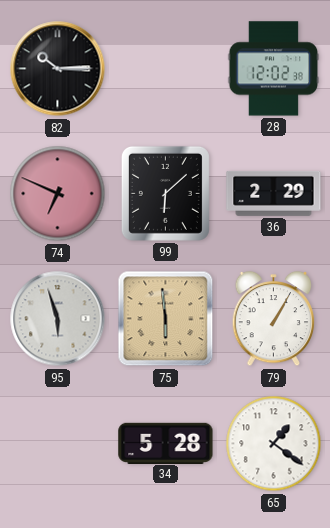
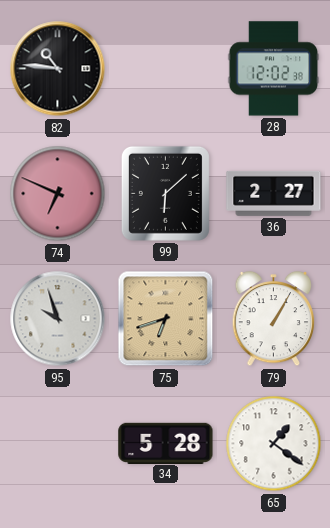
82: 10:15 -> 10:46 (58, 69)
36: 2:29 -> 2:27 (274, 193)
95: 5:57 -> 9:57 (58, 319)
75: 5:59 -> 6:42 (166, 319)
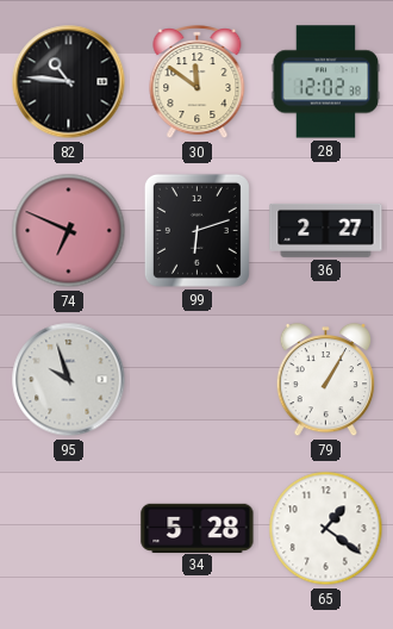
30: none -> 11:51 (198, 83)
99: 6:08 -> 6:12 (196, 230)
75: 6:42 -> none (166, 319)
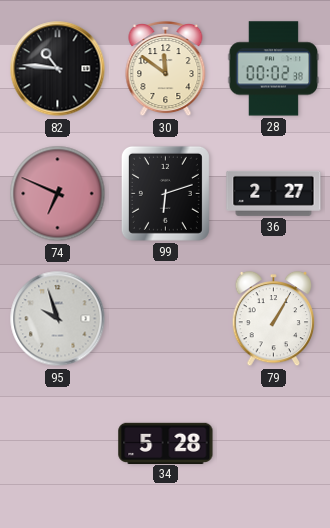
28: 12:02 -> 00:02 (274, 69)
65: 1:21 -> none (326, 529)
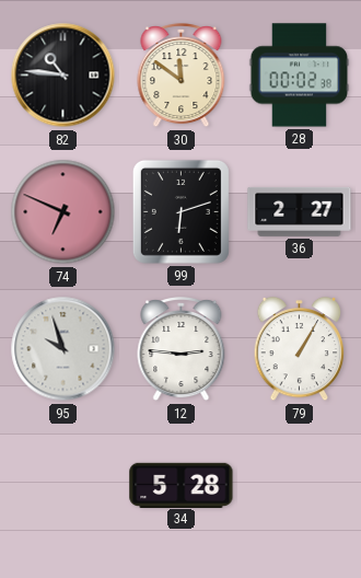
12: none -> 2:46 (182, 350)
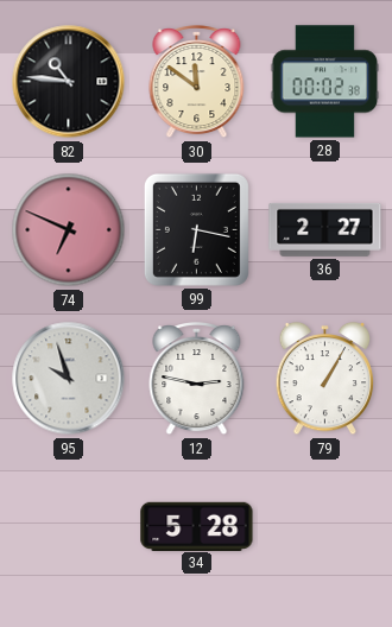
99: 6:12 -> 6:17 (196, 229)
12: 2:46 -> 2:47 (197, 380)
